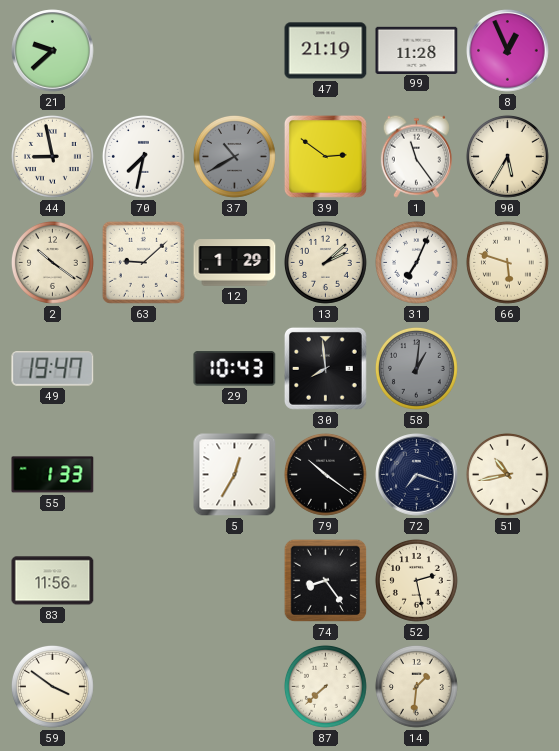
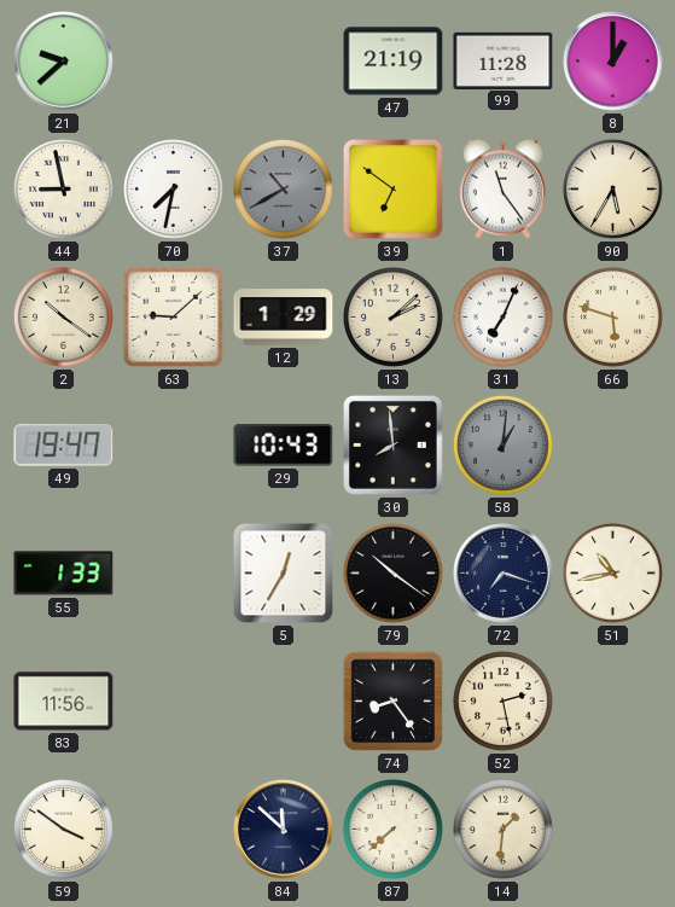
8: 12:56 -> 1:00 (613, 62)
39: 2:51 -> 6:51 (392, 188)
84: none -> 11:52 (284, 830)
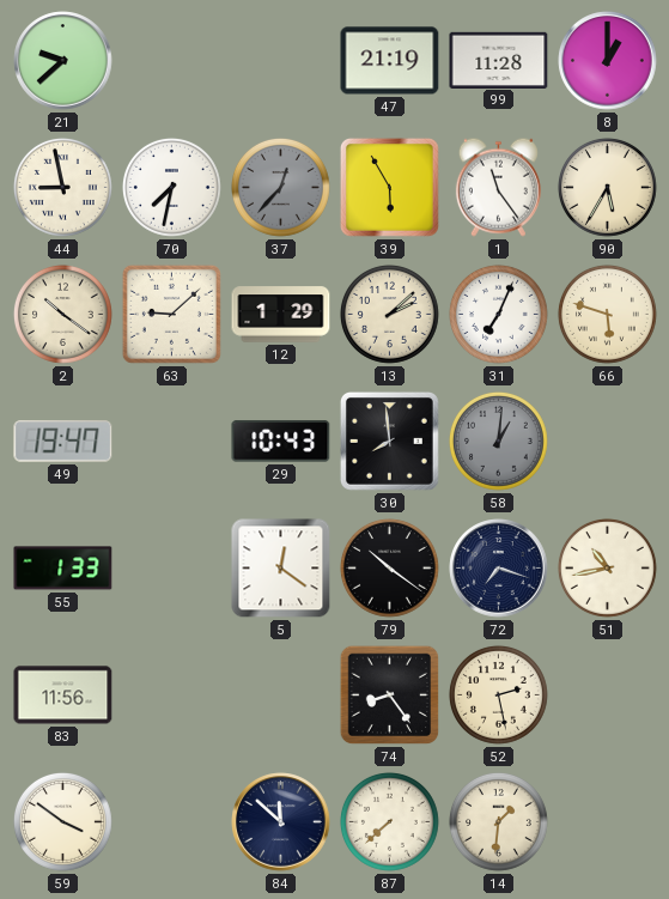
37: 10:40 -> 12:37 (280, 187)
39: 6:51 -> 5:55 (389, 187)
5: 12:35 -> 12:21 (281, 569)
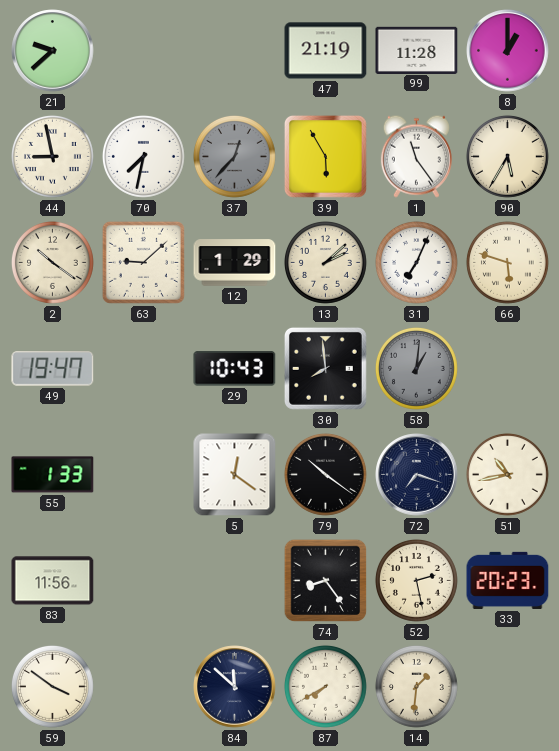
33: none -> 20:23 (508, 580)
87: 7:38 -> 7:40 (325, 686)
